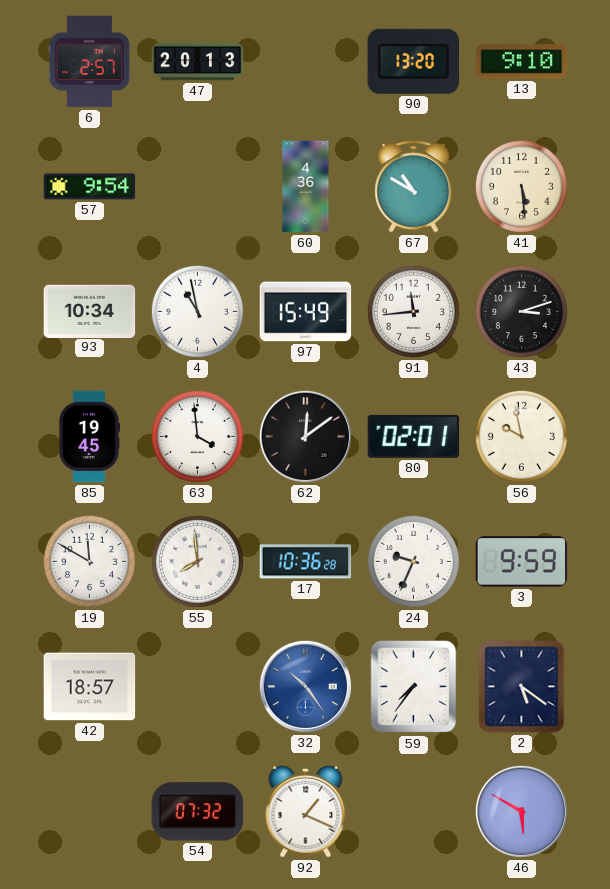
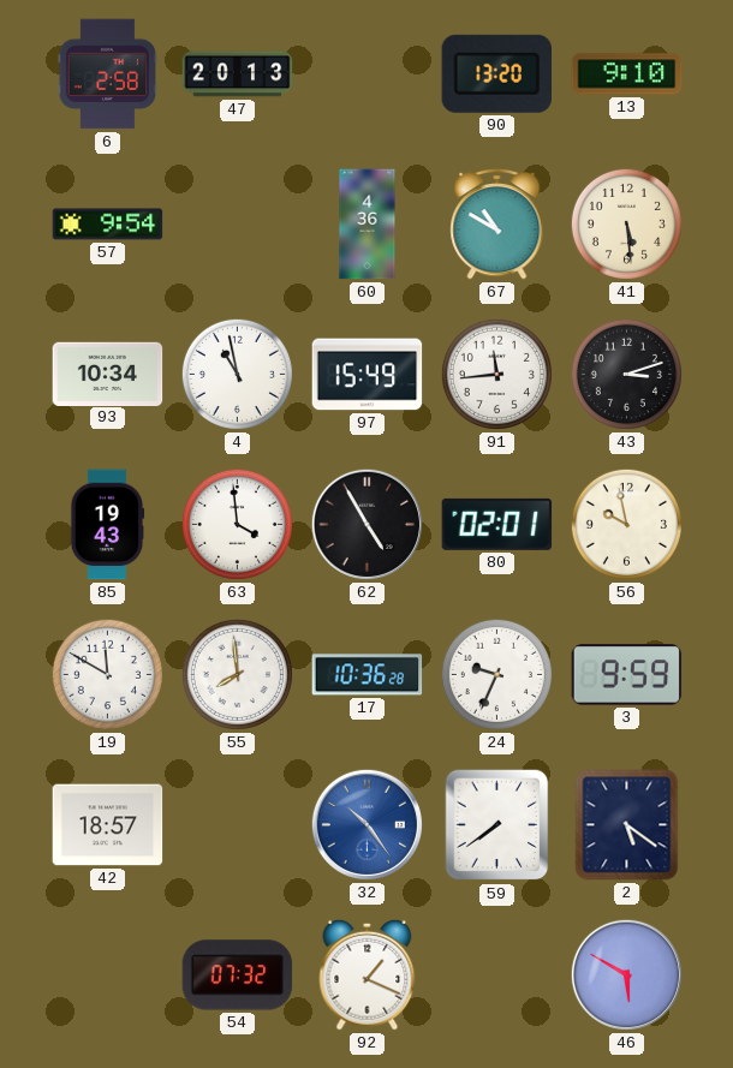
6: 2:57 -> 2:58 (107, 74)
85: 19:45 -> 19:43 (107, 525)
62: 12:09 -> 4:55 (366, 524)
59: 7:36 -> 7:39 (497, 825)
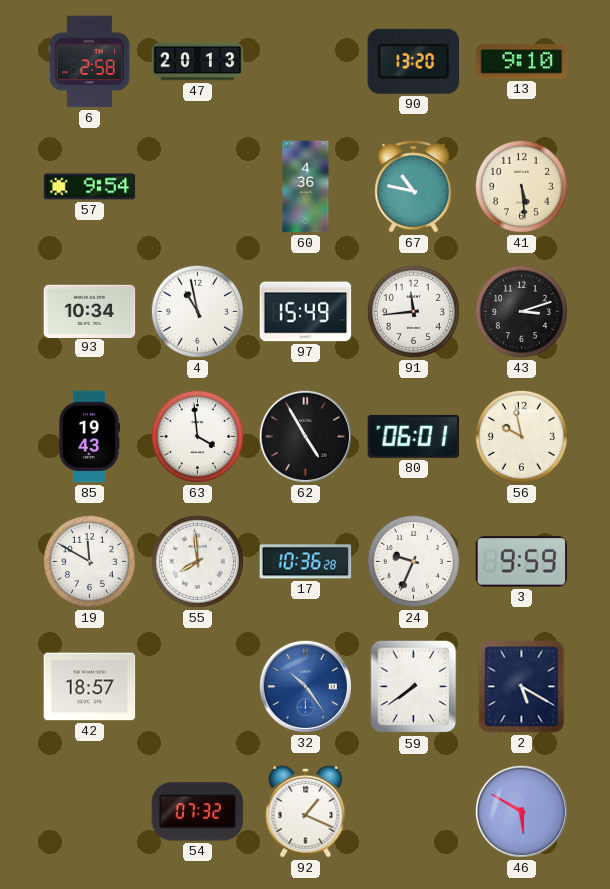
67: 10:50 -> 10:47 (414, 186)
80: 02:01 -> 06:01 (414, 436)
2: 5:21 -> 5:20 (522, 687)
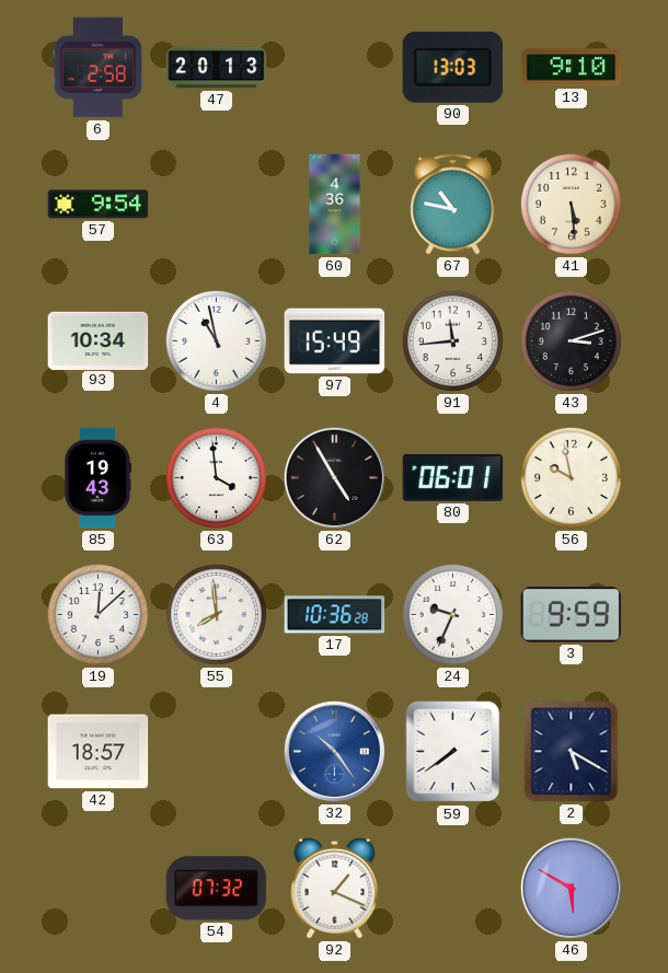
90: 13:20 -> 13:03 (452, 67)
19: 11:50 -> 12:08 (97, 614)
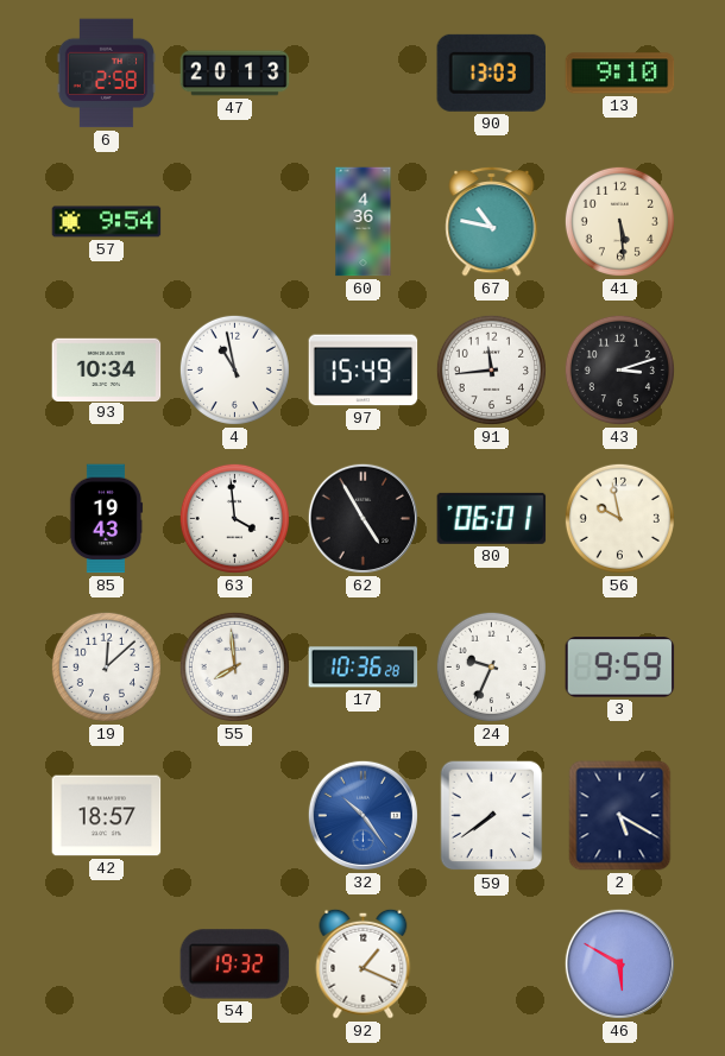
54: 07:32 -> 19:32 (235, 965)
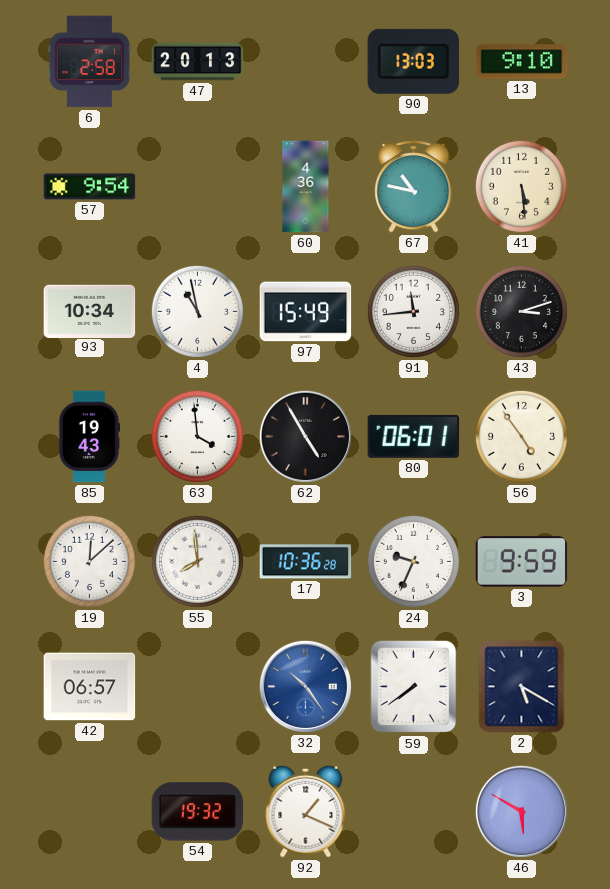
56: 9:58 -> 4:54 (521, 436)
42: 18:57 -> 06:57 (90, 687)
